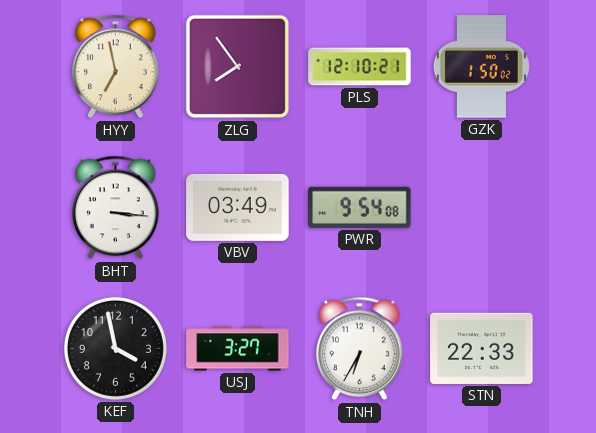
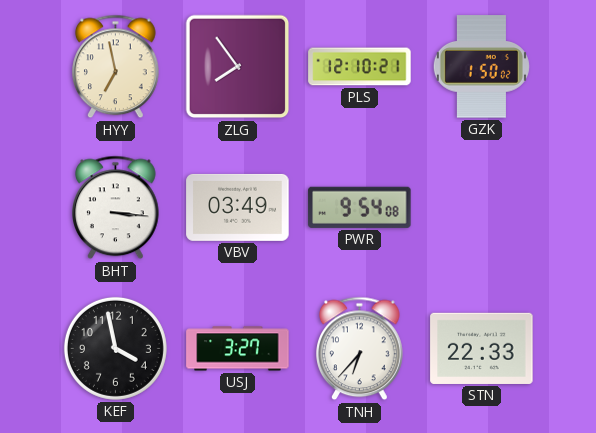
TNH: 6:35 -> 6:37 (360, 349)
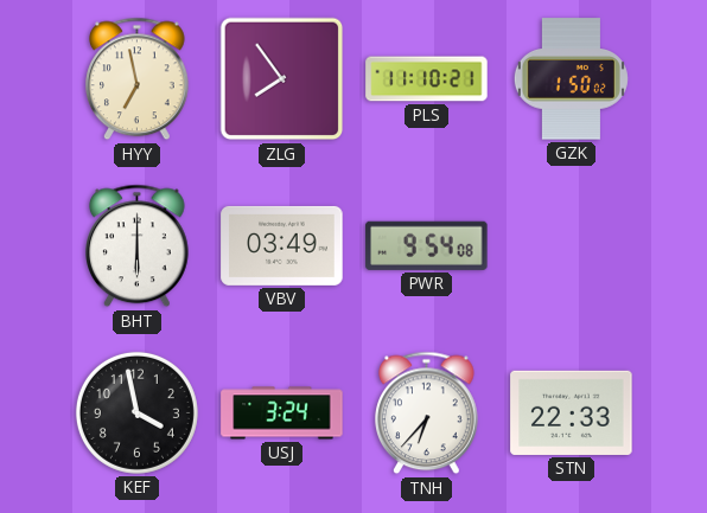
PLS: 12:10 -> 11:10 (427, 79)
BHT: 3:16 -> 6:00 (138, 246)
USJ: 3:27 -> 3:24 (282, 413)
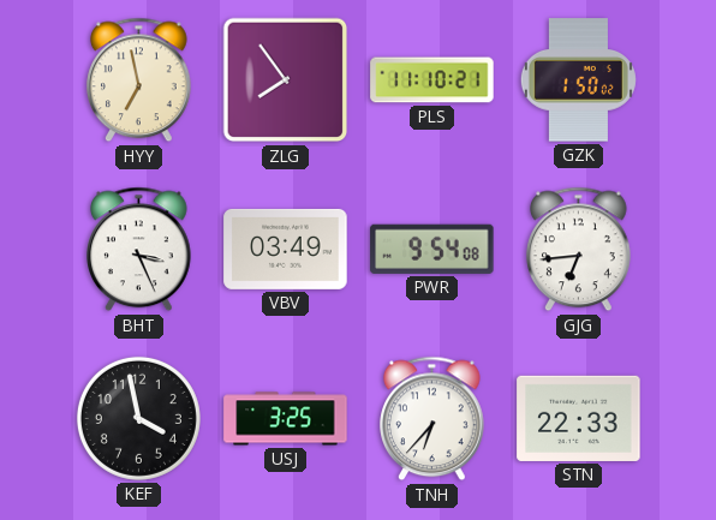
BHT: 6:00 -> 3:26 (139, 250)
GJG: none -> 6:44 (579, 250)
USJ: 3:24 -> 3:25 (286, 419)
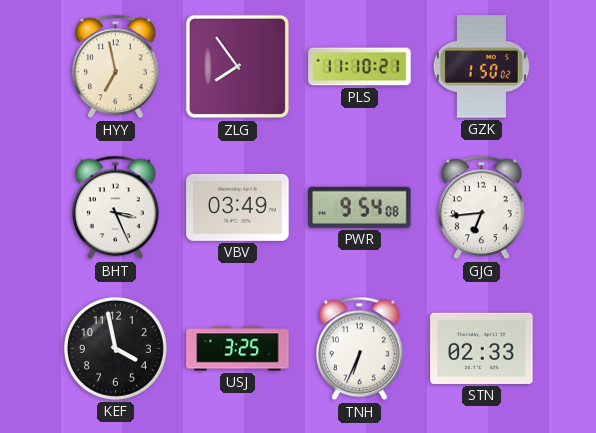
TNH: 6:37 -> 6:34 (360, 349)
STN: 22:33 -> 02:33 (482, 348)
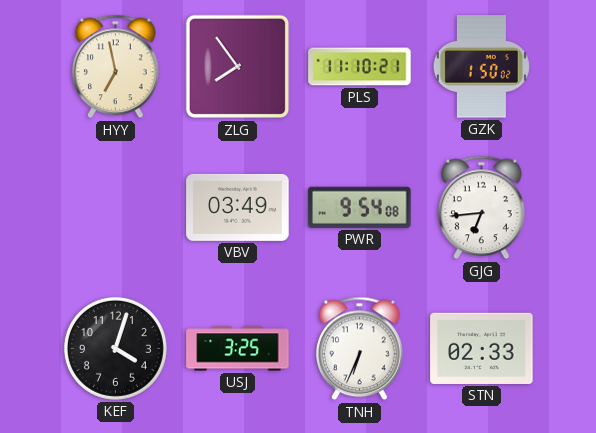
BHT: 3:26 -> none (116, 208)
KEF: 3:58 -> 4:03 (115, 348)
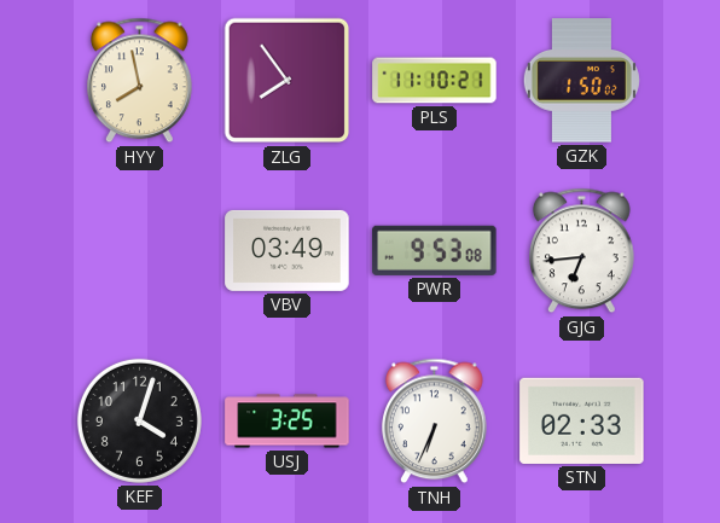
HYY: 6:58 -> 7:58 (140, 81)
PWR: 9:54 -> 9:53 (435, 250)
